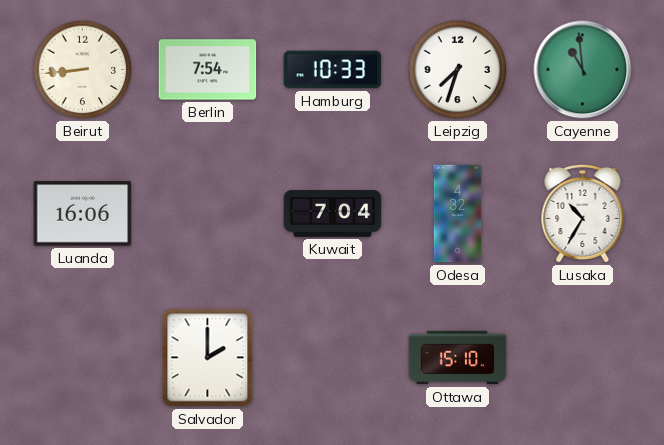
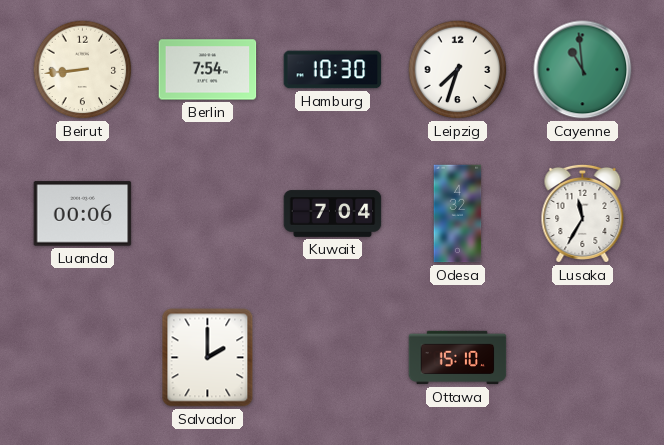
Hamburg: 10:33 -> 10:30 (333, 70)
Luanda: 16:06 -> 00:06 (83, 214)
Lusaka: 10:35 -> 11:35 (583, 213)
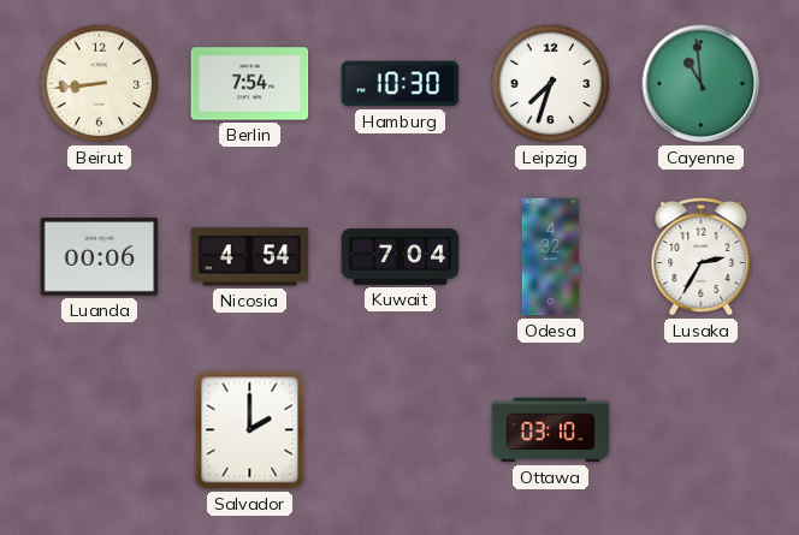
Nicosia: none -> 4:54 (250, 257)
Lusaka: 11:35 -> 2:35 (702, 256)
Ottawa: 15:10 -> 03:10 (551, 430)
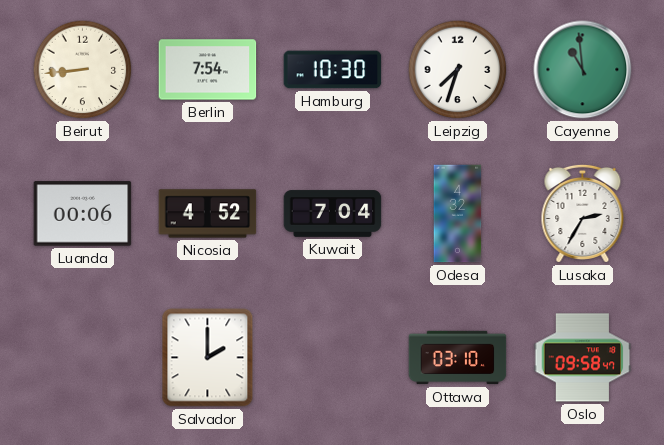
Nicosia: 4:54 -> 4:52 (208, 214)
Oslo: none -> 09:58 (583, 358)
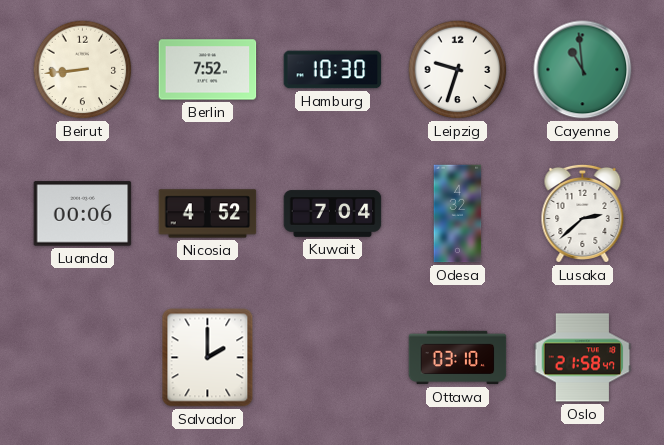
Berlin: 7:54 -> 7:52 (208, 70)
Leipzig: 7:33 -> 9:33 (458, 70)
Lusaka: 2:35 -> 2:38 (583, 213)
Oslo: 09:58 -> 21:58 (583, 358)
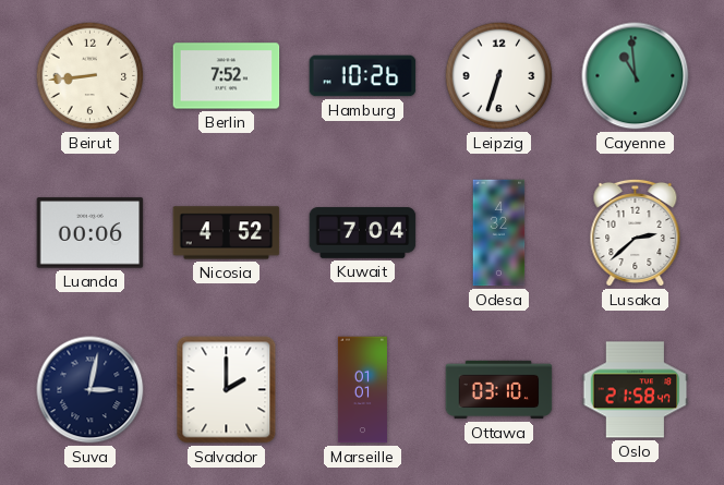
Hamburg: 10:30 -> 10:26 (363, 76)
Leipzig: 9:33 -> 6:33 (499, 76)
Suva: none -> 3:02 (90, 390)
Marseille: none -> 01:01 (362, 390)
